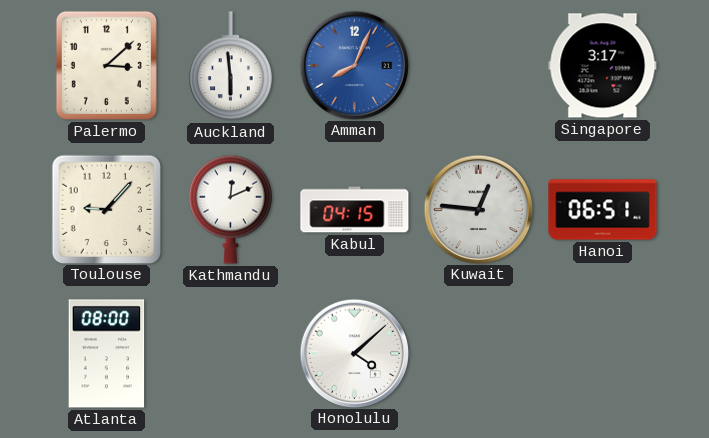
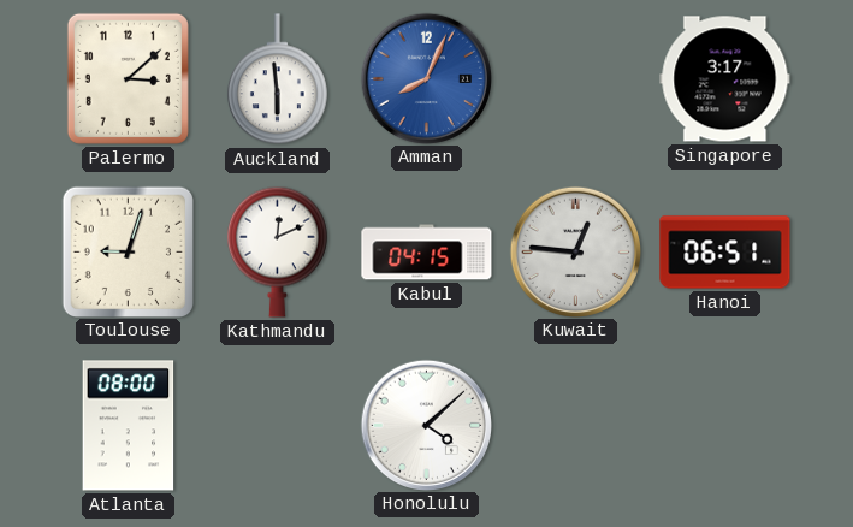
Toulouse: 9:07 -> 9:03 (128, 251)
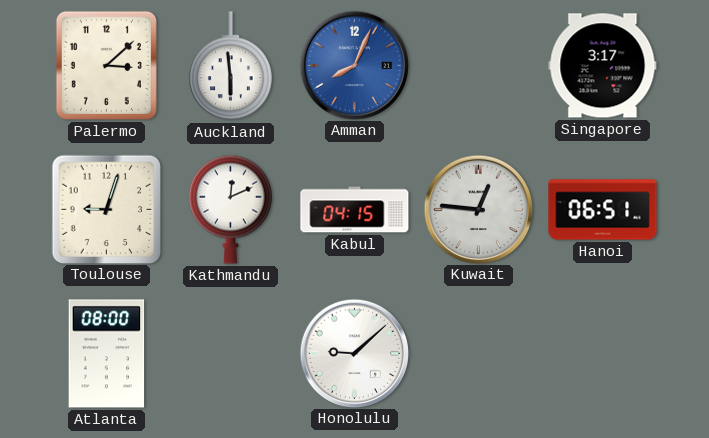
Honolulu: 4:08 -> 9:08 (354, 353)
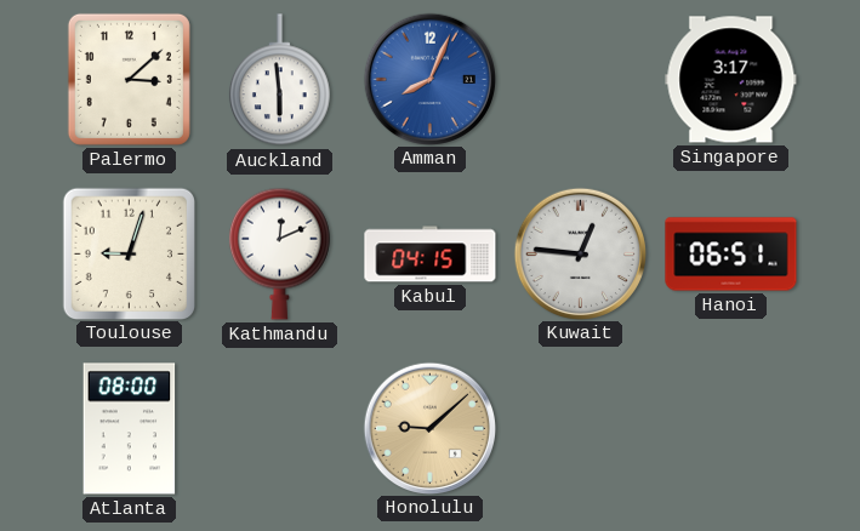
Honolulu dial: white -> champagne (429, 428)
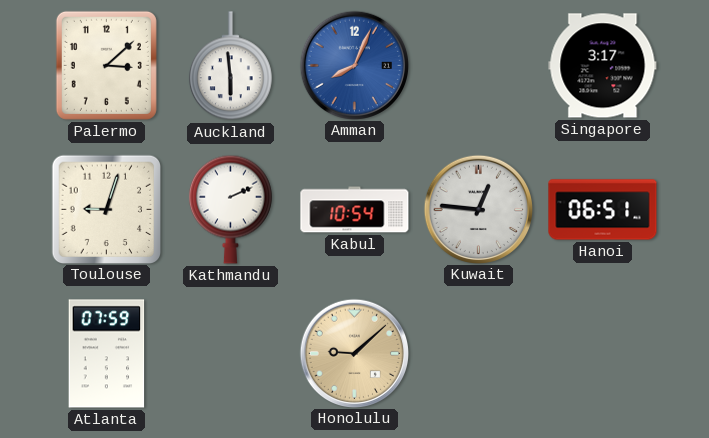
Kathmandu: 12:11 -> 2:11 (230, 209)
Kabul: 04:15 -> 10:54 (355, 210)
Atlanta: 08:00 -> 07:59 (107, 354)
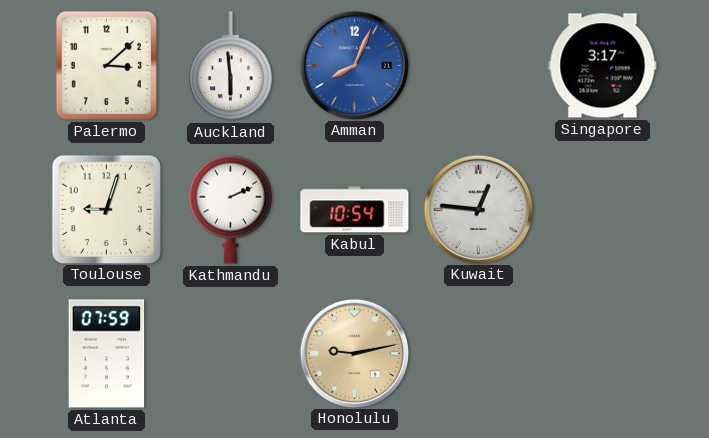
Hanoi: 06:51 -> none (603, 210)
Honolulu: 9:08 -> 9:13 (354, 353)
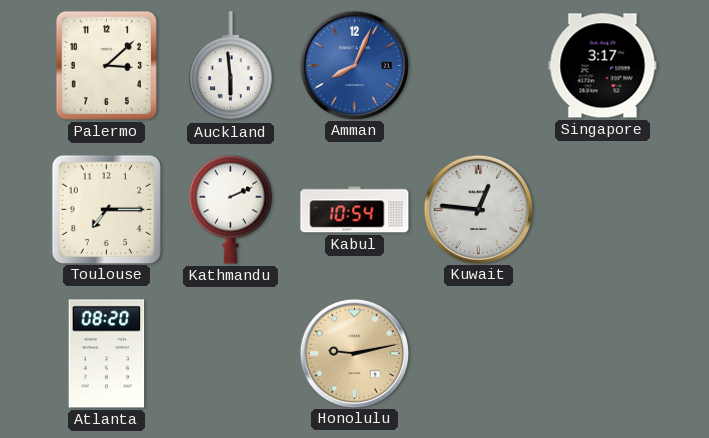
Toulouse: 9:03 -> 7:15 (106, 209)
Atlanta: 07:59 -> 08:20 (107, 354)
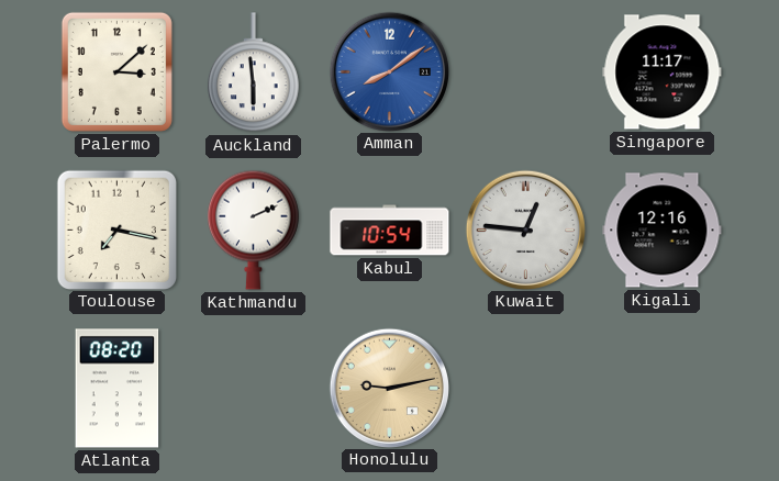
Amman: 8:04 -> 8:09 (389, 71)
Singapore: 3:17 -> 11:17 (663, 72)
Toulouse: 7:15 -> 7:17 (116, 230)
Kigali: none -> 12:16 (663, 231)
